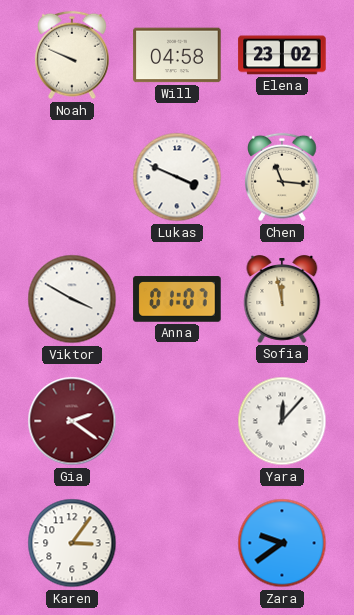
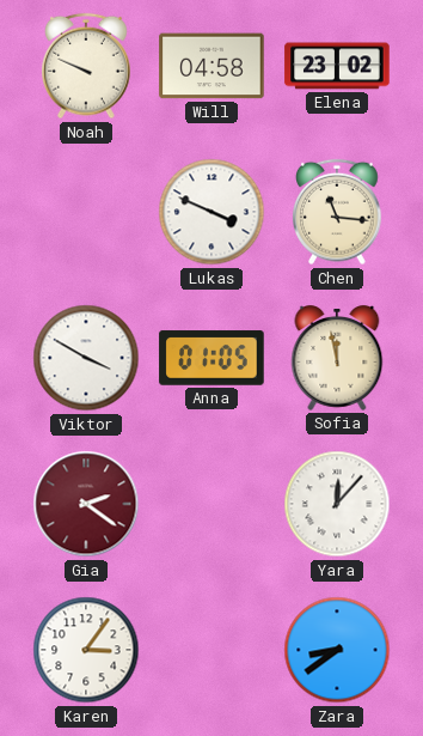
Anna: 01:07 -> 01:05 (211, 358)
Zara: 9:39 -> 8:39 (337, 650)
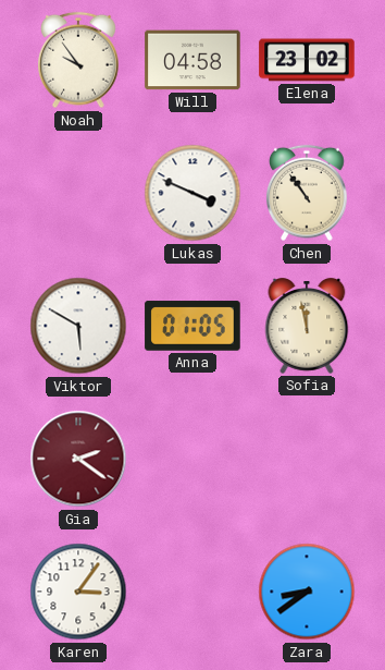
Noah: 9:49 -> 9:54 (78, 60)
Chen: 11:16 -> 10:54 (307, 193)
Viktor: 3:50 -> 5:50 (78, 326)
Yara: 12:07 -> none (337, 504)
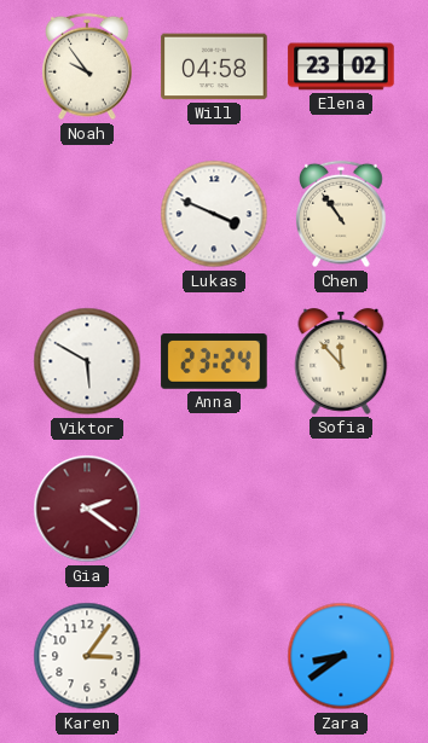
Anna: 01:05 -> 23:24 (214, 361)
Sofia: 11:58 -> 11:53 (341, 362)
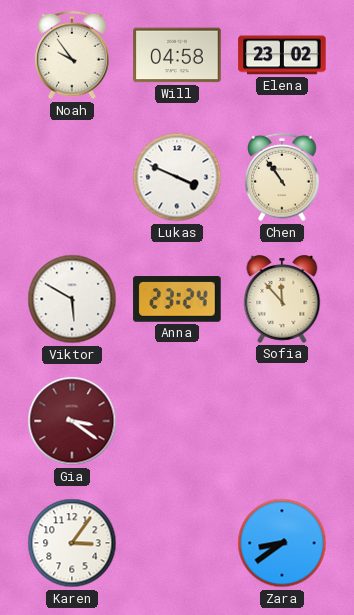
Gia: 2:21 -> 3:21 (72, 421)
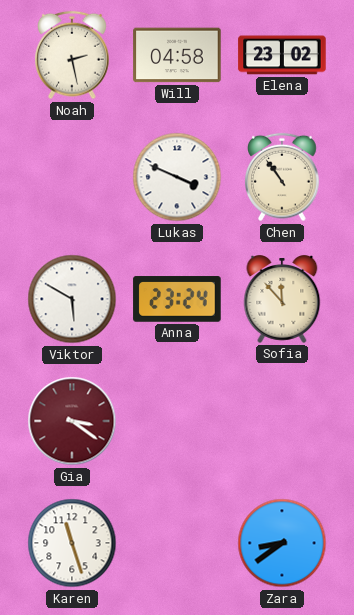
Noah: 9:54 -> 2:28 (72, 55)
Karen: 3:06 -> 11:27 (72, 543)
